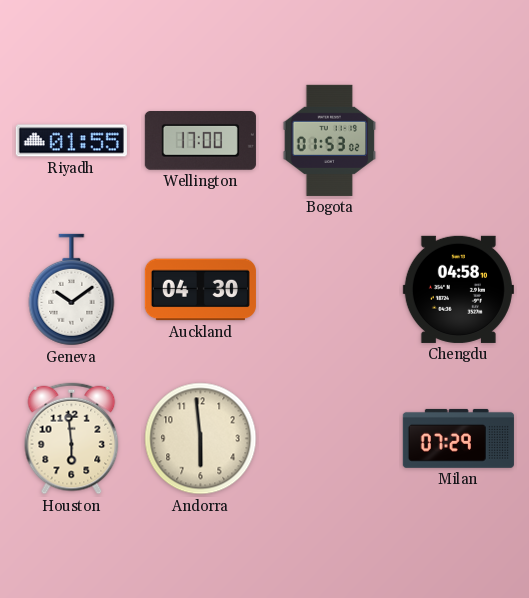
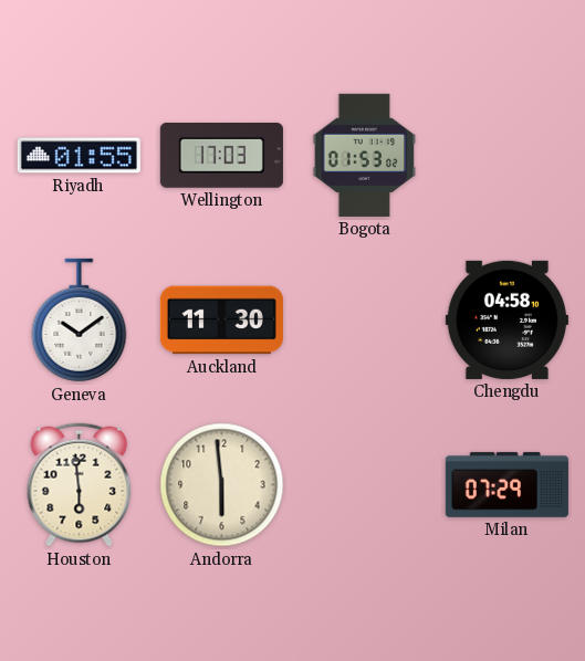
Wellington: 17:00 -> 17:03 (221, 156)
Auckland: 04:30 -> 11:30 (221, 321)
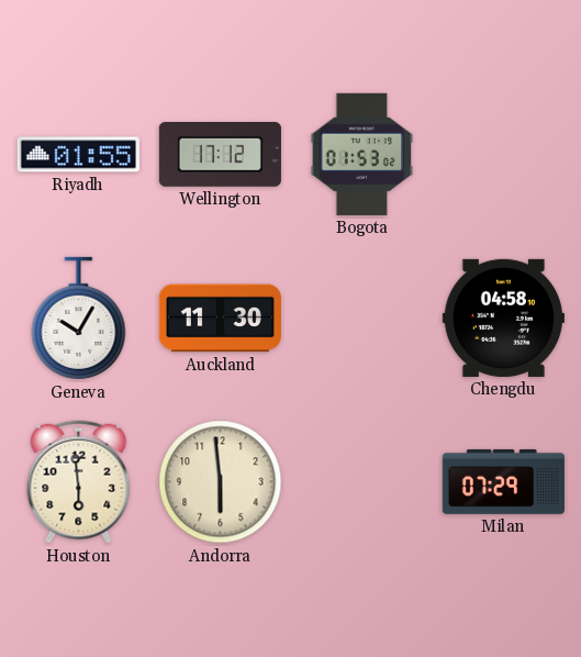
Wellington: 17:03 -> 17:12 (220, 155)
Geneva: 10:09 -> 10:05 (79, 319)
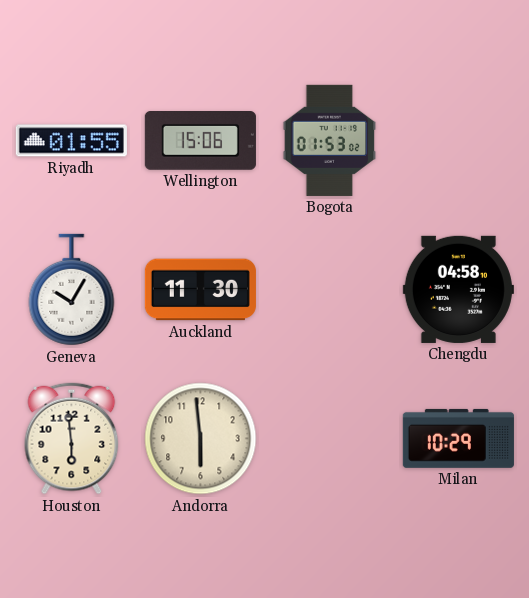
Wellington: 17:12 -> 15:06 (200, 141)
Milan: 07:29 -> 10:29 (458, 438)
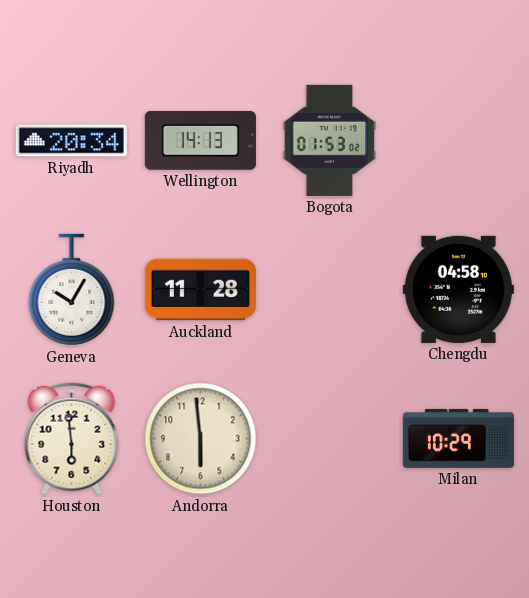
Riyadh: 01:55 -> 20:34 (71, 141)
Wellington: 15:06 -> 14:13 (200, 141)
Auckland: 11:30 -> 11:28 (200, 290)
